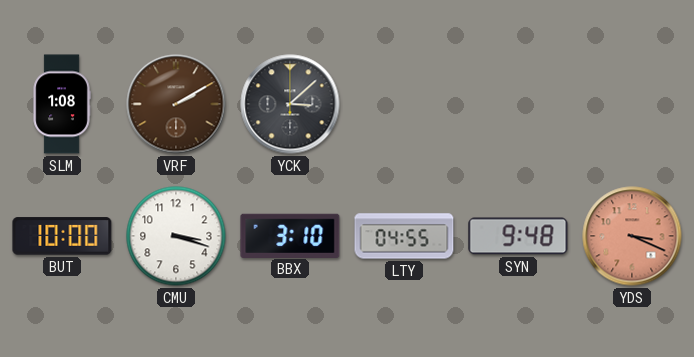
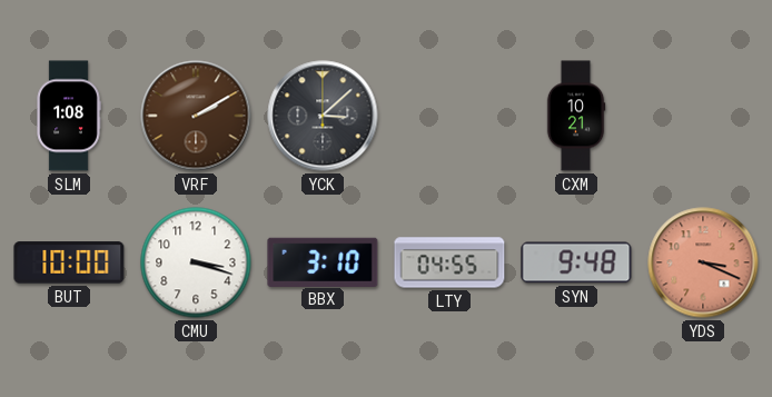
CXM: none -> 10:21 (576, 116)
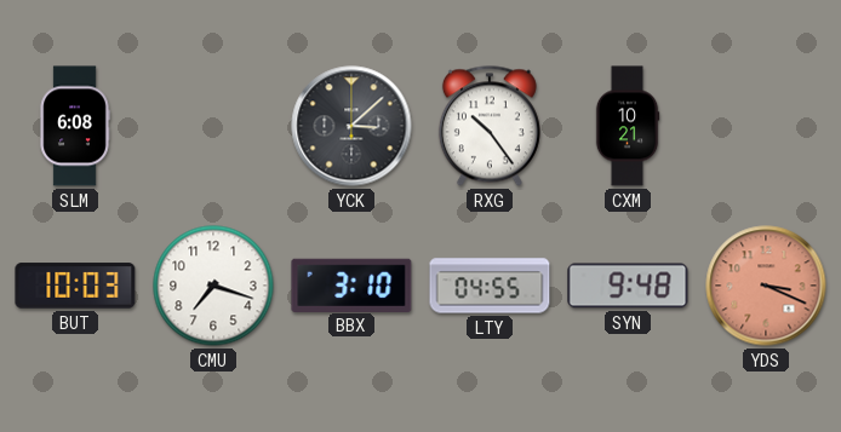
SLM: 1:08 -> 6:08 (75, 126)
VRF: 2:10 -> none (196, 116)
RXG: none -> 10:24 (490, 126)
BUT: 10:00 -> 10:03 (75, 286)
CMU: 3:18 -> 7:18 (213, 286)
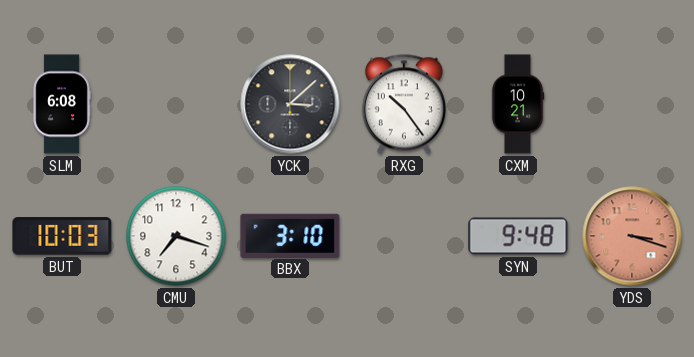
LTY: 04:55 -> none (490, 286)
YDS: 3:19 -> 3:18 (632, 236)
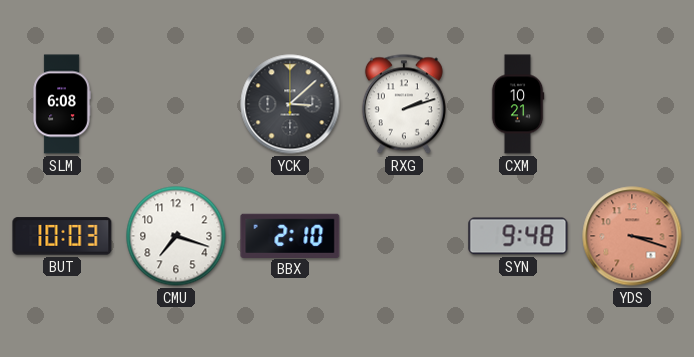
RXG: 10:24 -> 2:12 (404, 104)
BBX: 3:10 -> 2:10 (290, 235)
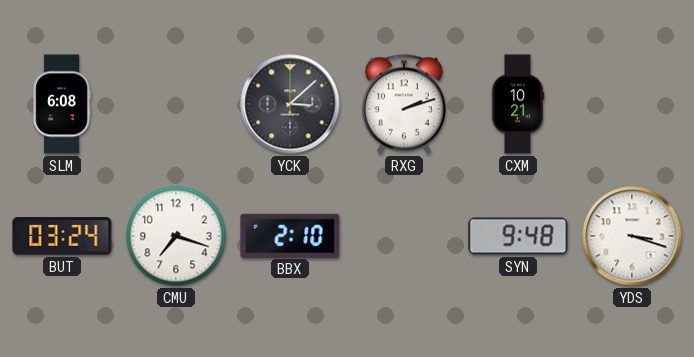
BUT: 10:03 -> 03:24 (62, 236)
YDS dial: salmon -> white (632, 236)
